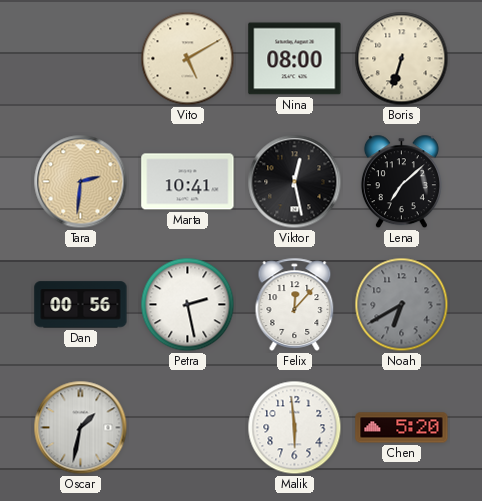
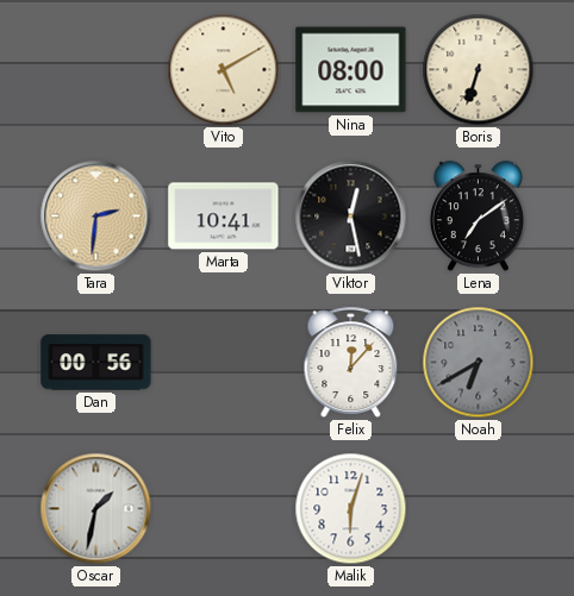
Lena: 7:08 -> 7:09 (478, 217)
Petra: 2:28 -> none (188, 305)
Malik: 5:59 -> 6:03 (351, 509)
Chen: 5:20 -> none (402, 428)
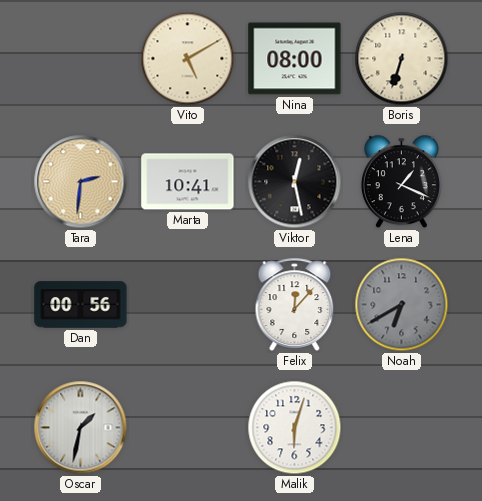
Lena: 7:09 -> 1:19 (401, 182)
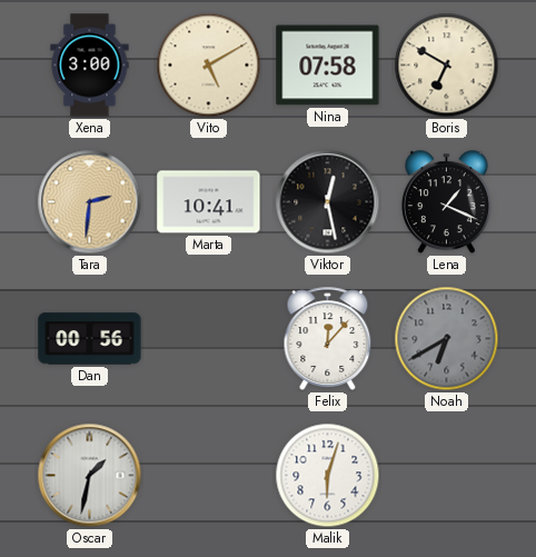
Xena: none -> 3:00 (90, 66)
Nina: 08:00 -> 07:58 (328, 66)
Boris: 6:33 -> 6:50 (447, 66)
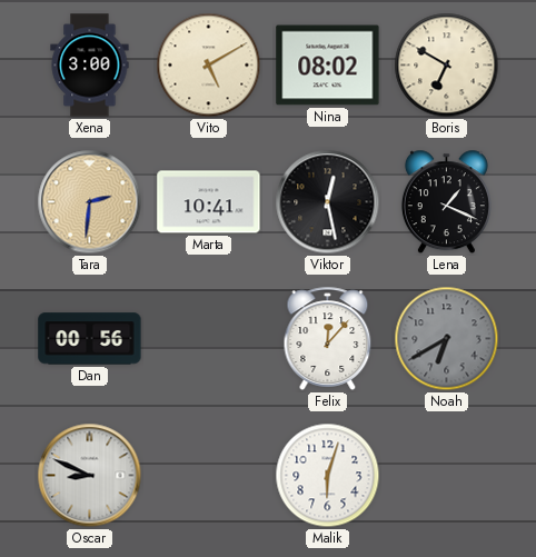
Nina: 07:58 -> 08:02 (328, 66)
Oscar: 1:32 -> 8:49 (90, 476)
